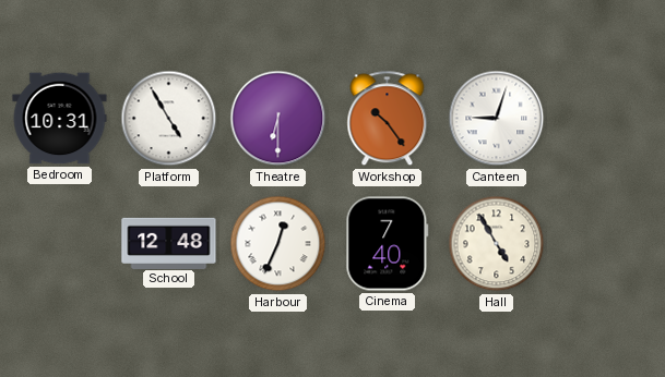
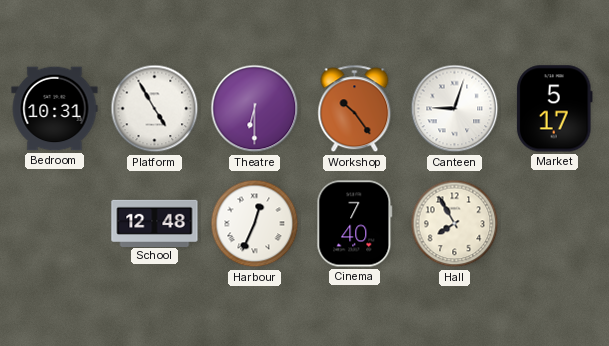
Market: none -> 5:17 (554, 109)
Hall: 4:55 -> 7:55 (455, 224)
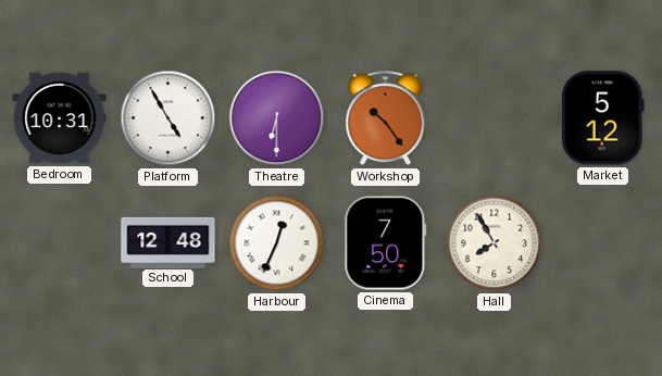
Canteen: 9:03 -> none (455, 109)
Market: 5:17 -> 5:12 (602, 118)
Cinema: 7:40 -> 7:50 (386, 243)
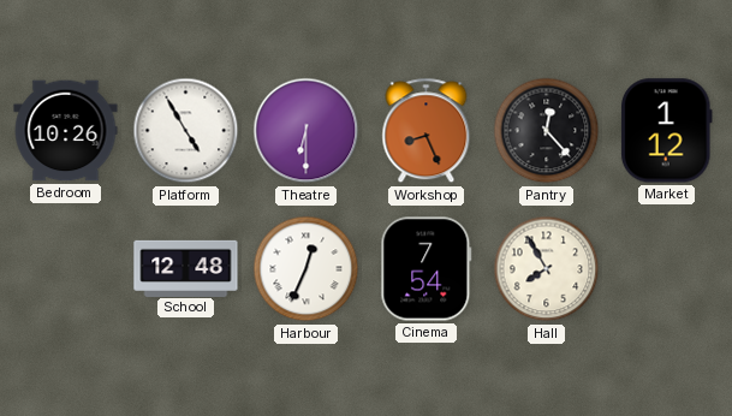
Bedroom: 10:31 -> 10:26 (66, 131)
Workshop: 10:24 -> 8:26 (427, 131)
Pantry: none -> 12:23 (547, 131)
Market: 5:12 -> 1:12 (666, 131)
Cinema: 7:50 -> 7:54 (427, 269)
